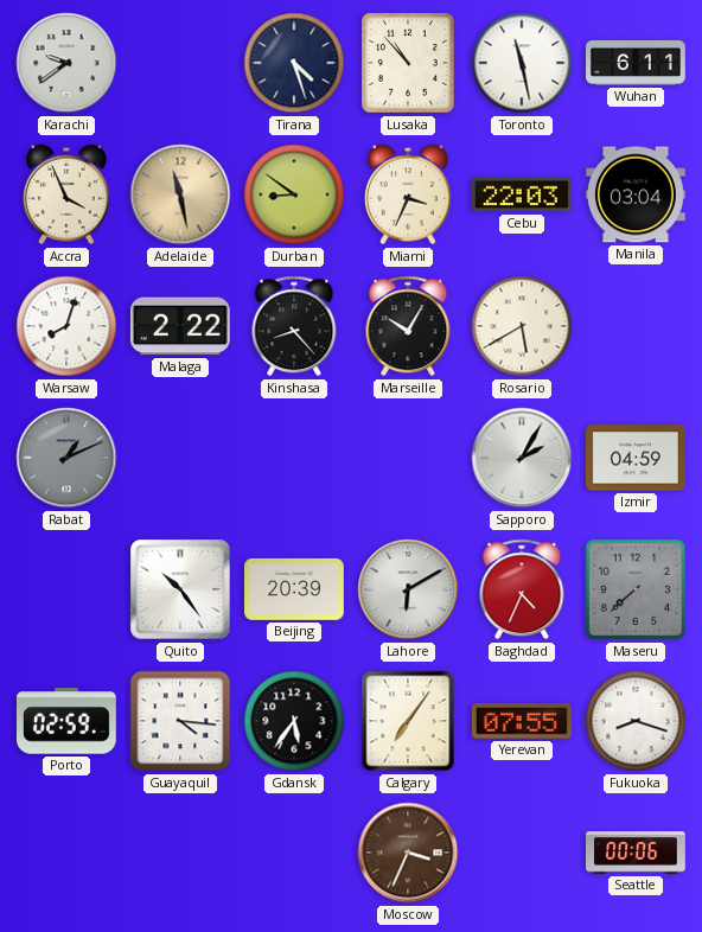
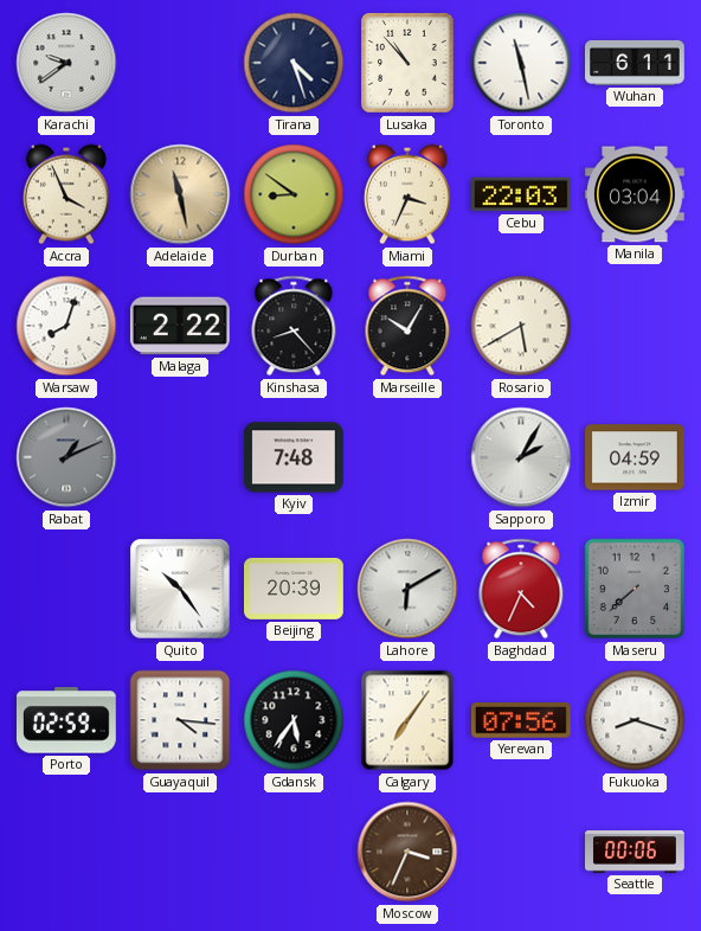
Kyiv: none -> 7:48 (295, 457)
Yerevan: 07:55 -> 07:56 (521, 720)
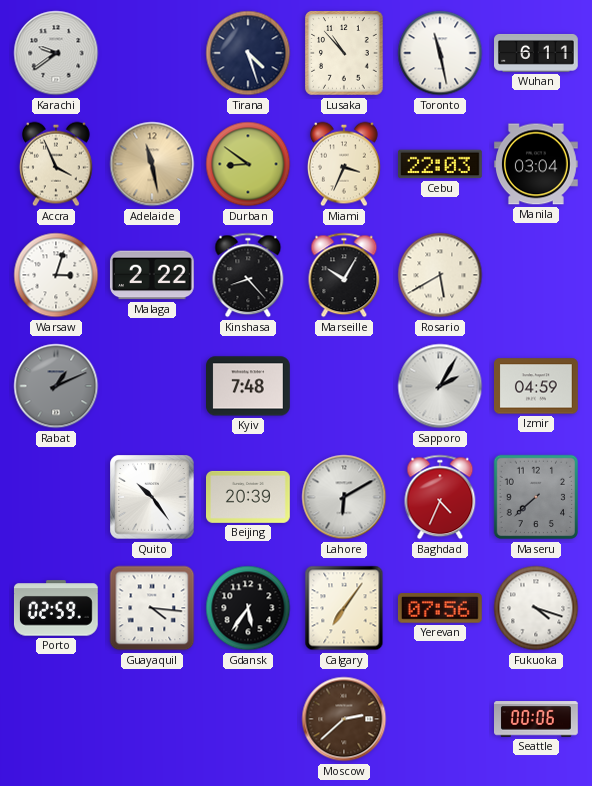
Warsaw: 8:03 -> 3:03 (56, 275)
Fukuoka: 8:18 -> 4:18 (536, 608)
Moscow: 3:34 -> 2:38 (344, 719)
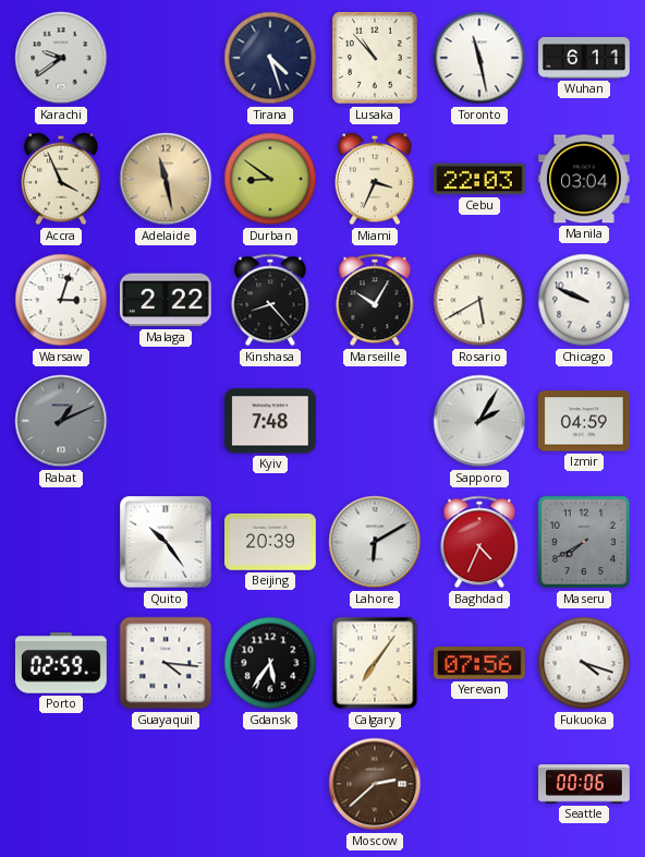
Chicago: none -> 9:49 (584, 300)
Maseru: 7:38 -> 7:40 (584, 542)
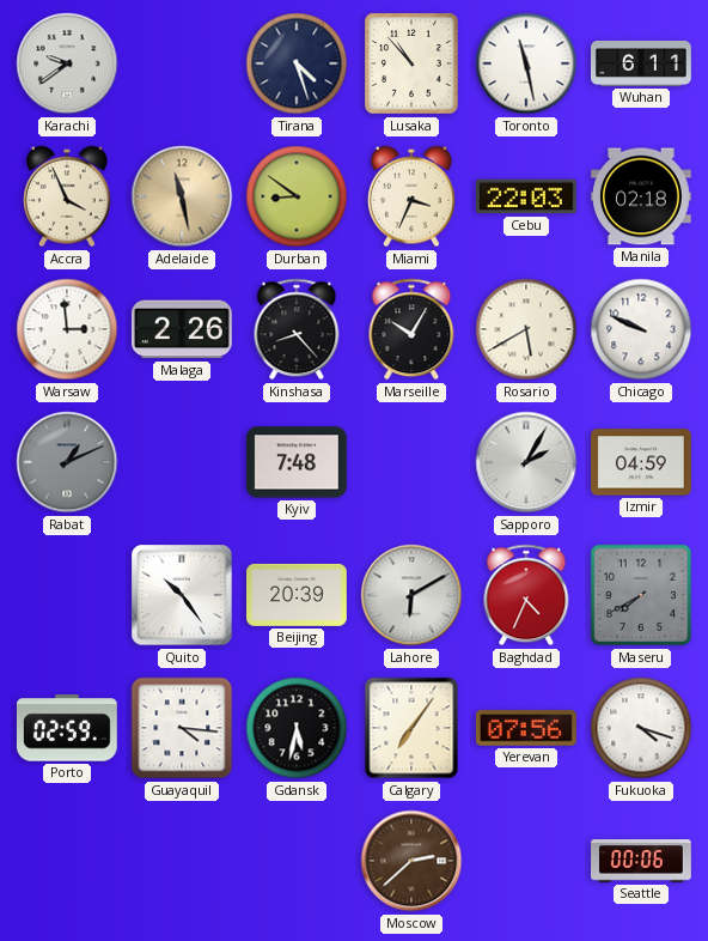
Manila: 03:04 -> 02:18 (642, 196)
Warsaw: 3:03 -> 2:59 (67, 329)
Malaga: 2:22 -> 2:26 (182, 329)
Gdansk: 5:36 -> 5:32 (297, 728)
